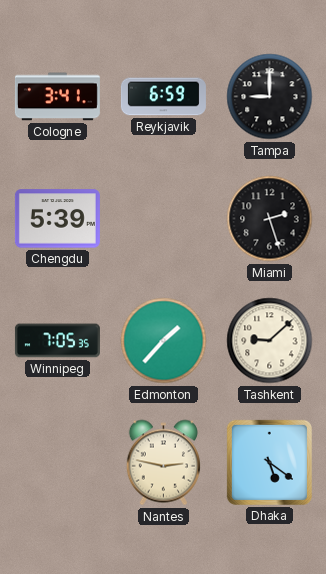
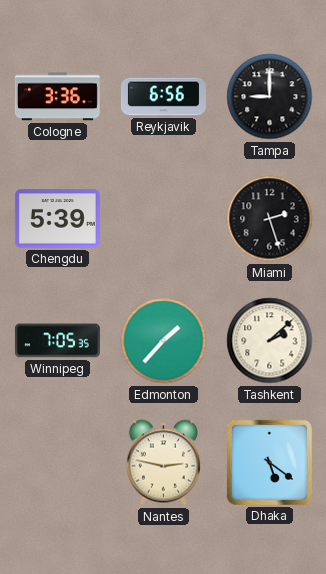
Cologne: 3:41 -> 3:36 (57, 97)
Reykjavik: 6:59 -> 6:56 (163, 97)
Tashkent: 9:08 -> 2:08 (270, 341)
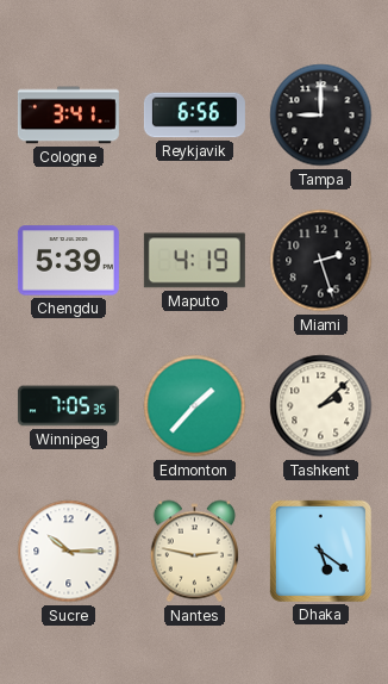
Cologne: 3:36 -> 3:41 (68, 116)
Maputo: none -> 4:19 (194, 261)
Sucre: none -> 10:15 (69, 552)
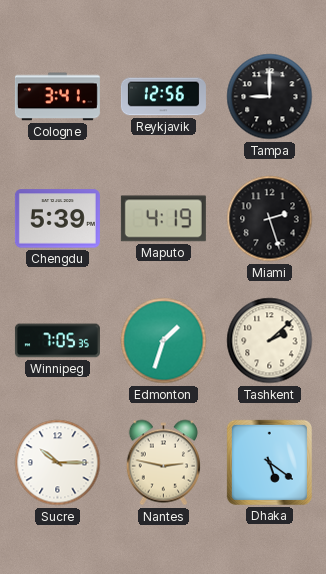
Reykjavik: 6:56 -> 12:56 (163, 97)
Edmonton: 1:37 -> 1:33 (164, 341)
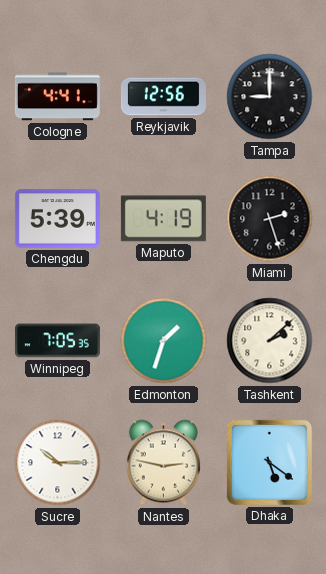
Cologne: 3:41 -> 4:41 (57, 97)
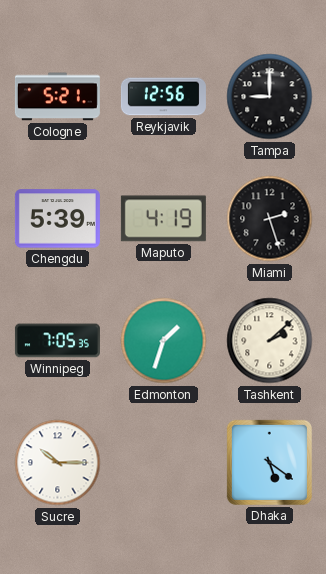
Cologne: 4:41 -> 5:21 (57, 97)
Nantes: 2:47 -> none (163, 463)
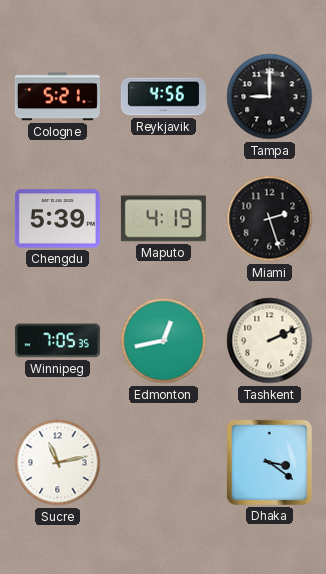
Reykjavik: 12:56 -> 4:56 (163, 97)
Edmonton: 1:33 -> 12:43 (164, 341)
Tashkent: 2:08 -> 2:11 (270, 341)
Sucre: 10:15 -> 11:13 (58, 463)
Dhaka: 5:21 -> 3:21 (269, 462)
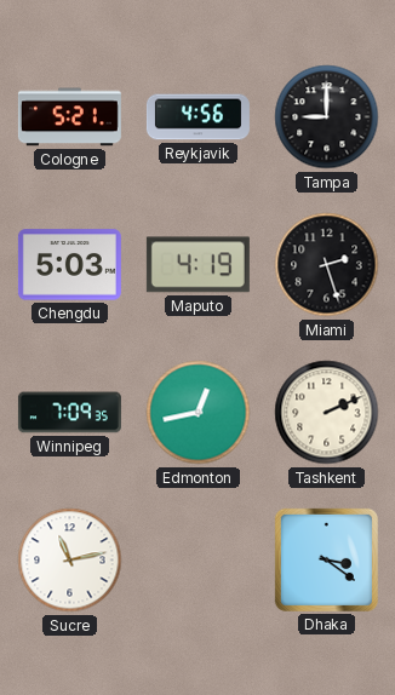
Chengdu: 5:39 -> 5:03 (69, 265)
Winnipeg: 7:05 -> 7:09 (69, 413)
